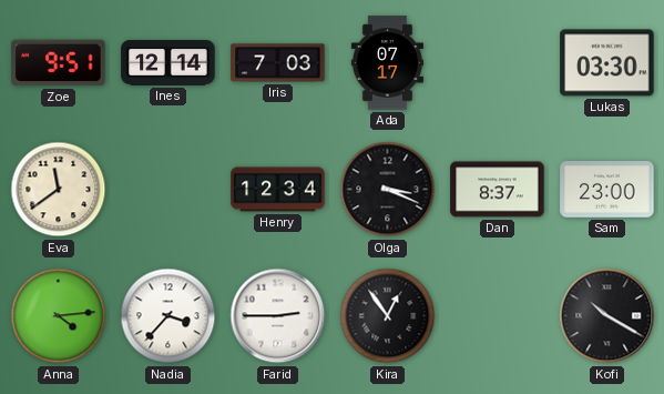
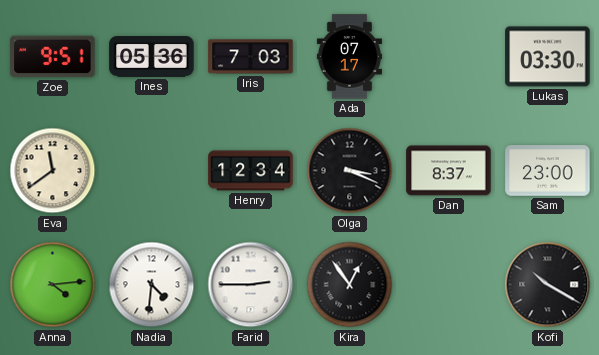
Ines: 12:14 -> 05:36 (152, 57)
Nadia: 3:37 -> 4:31 (152, 285)
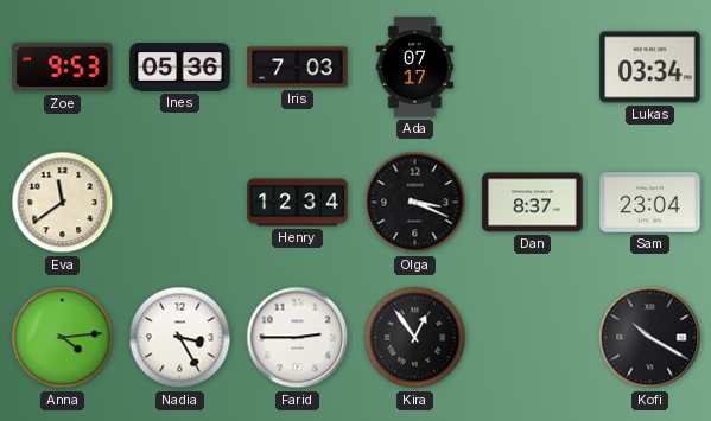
Zoe: 9:51 -> 9:53 (63, 68)
Lukas: 03:30 -> 03:34 (650, 68)
Sam: 23:00 -> 23:04 (650, 203)
Nadia: 4:31 -> 3:25 (180, 338)
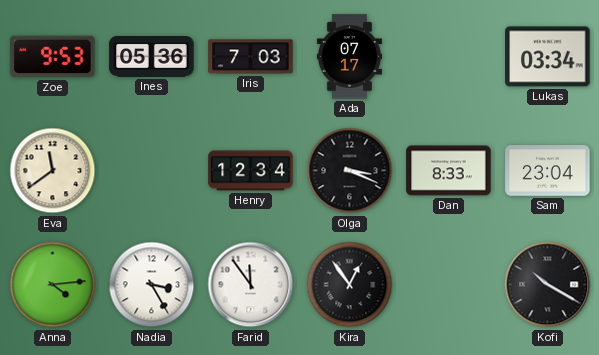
Dan: 8:37 -> 8:33 (449, 171)
Farid: 2:45 -> 11:54 (251, 285)
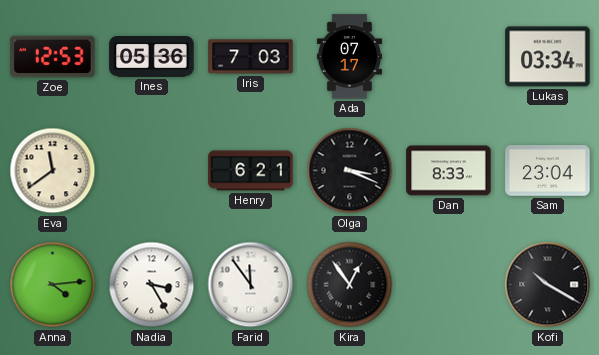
Zoe: 9:53 -> 12:53 (53, 57)
Henry: 12:34 -> 6:21 (251, 171)
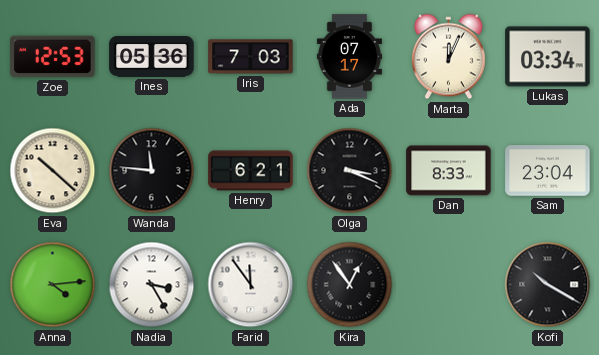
Marta: none -> 12:04 (448, 57)
Eva: 11:39 -> 10:22 (53, 171)
Wanda: none -> 11:46 (152, 171)
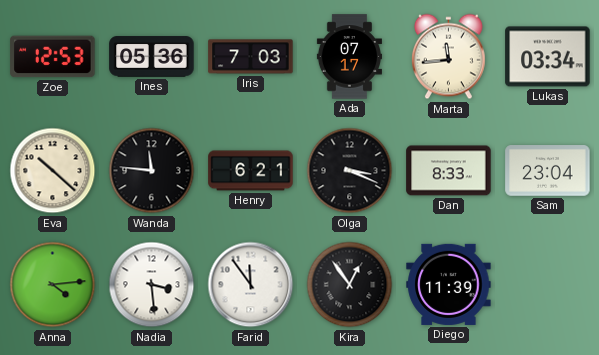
Marta: 12:04 -> 11:44 (448, 57)
Nadia: 3:25 -> 3:29 (152, 285)
Diego: none -> 11:39 (449, 284)
Kofi: 10:20 -> none (548, 285)
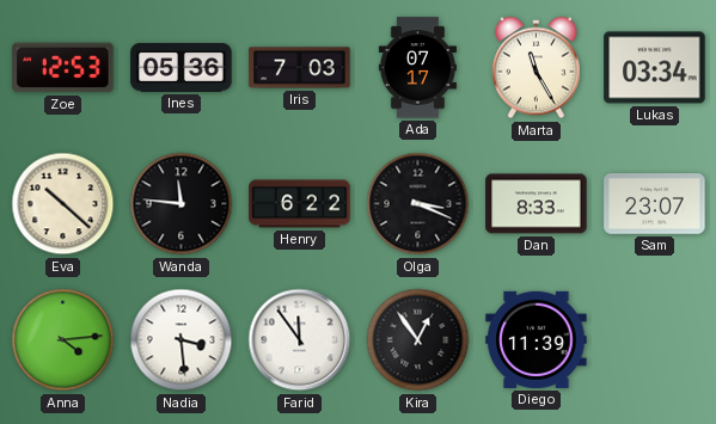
Marta: 11:44 -> 11:25 (536, 68)
Henry: 6:21 -> 6:22 (300, 204)
Sam: 23:04 -> 23:07 (655, 204)
